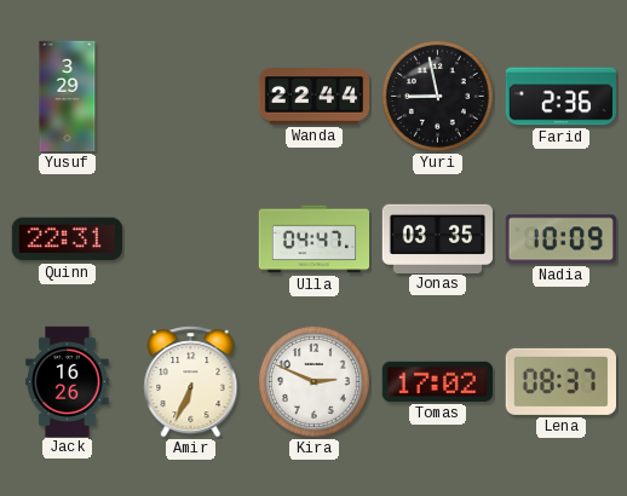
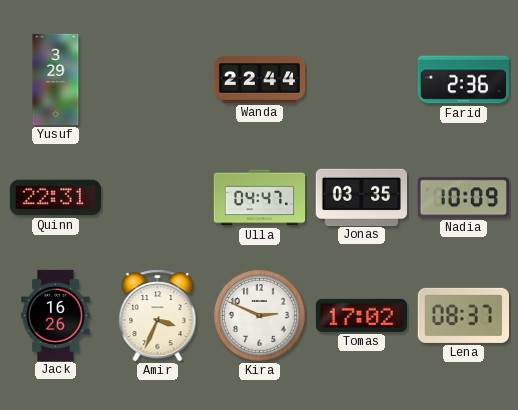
Yuri: 8:58 -> none (437, 96)
Amir: 6:34 -> 3:34 (158, 316)
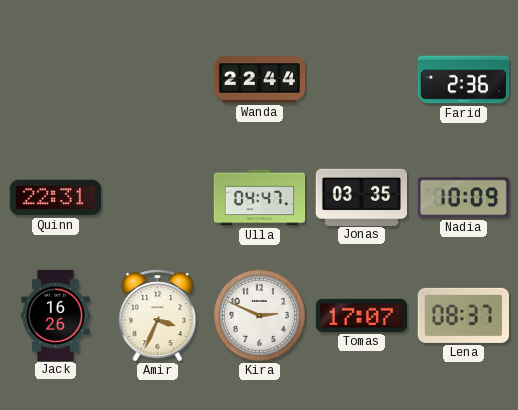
Yusuf: 3:29 -> none (56, 80)
Tomas: 17:02 -> 17:07 (361, 315)
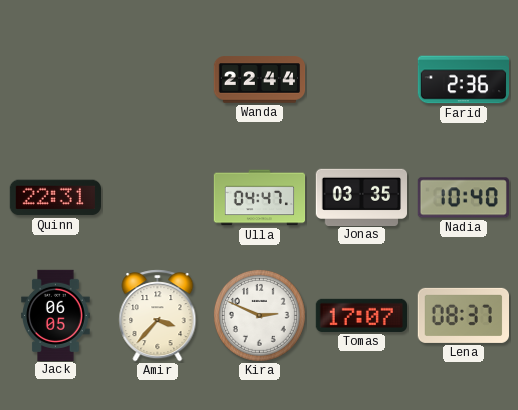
Nadia: 10:09 -> 10:40 (463, 198)
Jack: 16:26 -> 06:05 (56, 315)
Amir: 3:34 -> 3:37 (158, 316)
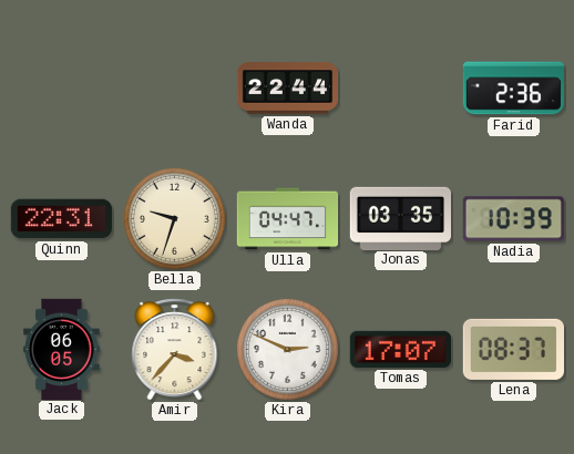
Bella: none -> 9:33 (174, 218)
Nadia: 10:40 -> 10:39 (513, 219)
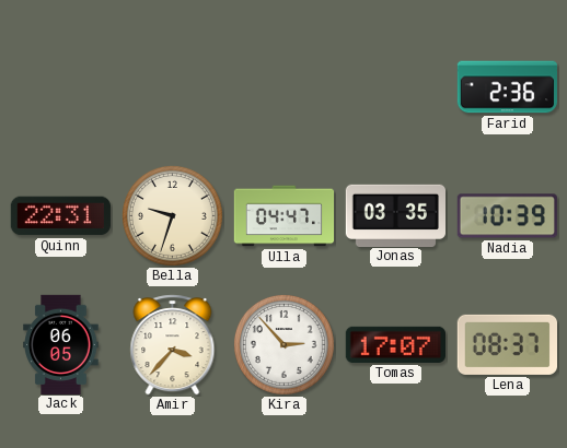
Wanda: 22:44 -> none (288, 89)
Kira: 2:49 -> 2:53 (283, 344)
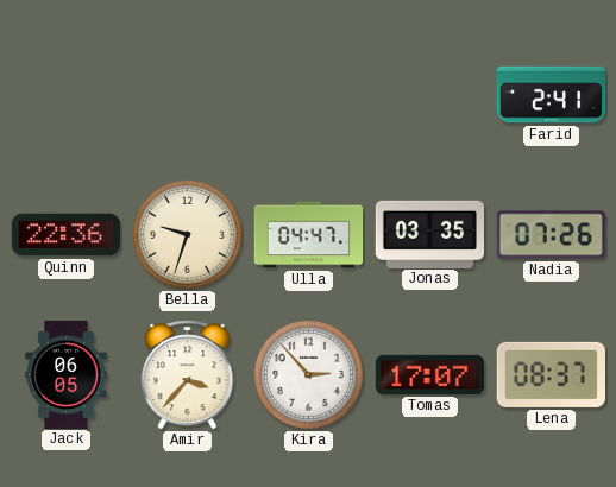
Farid: 2:36 -> 2:41 (551, 95)
Quinn: 22:31 -> 22:36 (65, 235)
Nadia: 10:39 -> 07:26 (551, 235)
